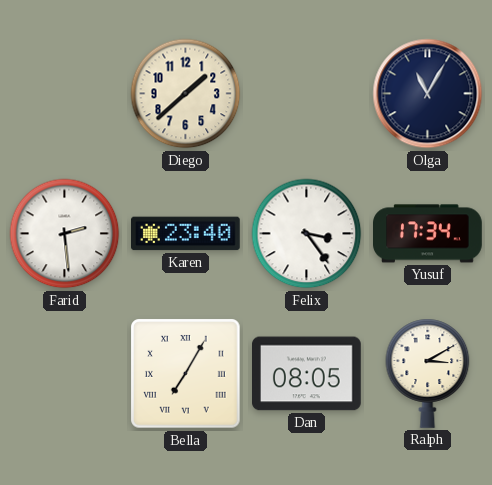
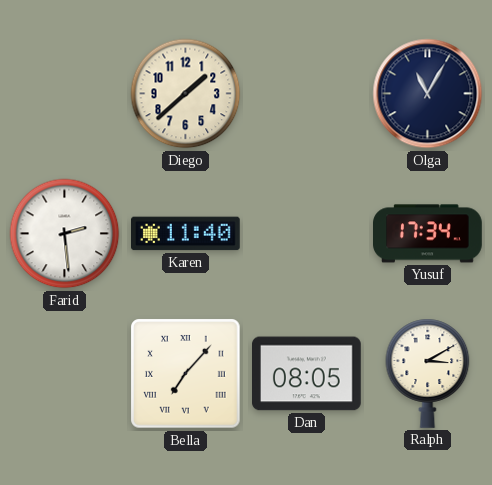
Karen: 23:40 -> 11:40 (186, 234)
Felix: 3:24 -> none (307, 234)
Bella: 7:05 -> 7:07 (186, 374)
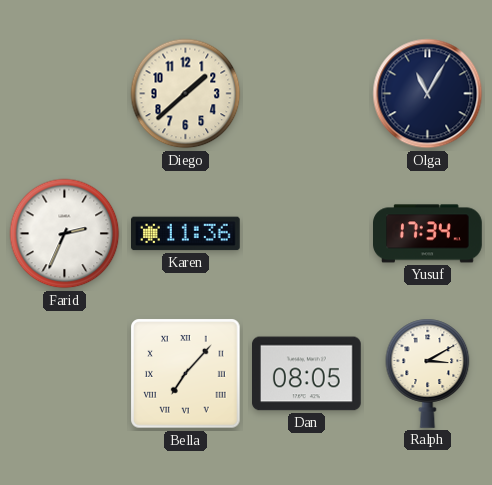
Farid: 2:29 -> 2:34 (65, 234)
Karen: 11:40 -> 11:36 (186, 234)
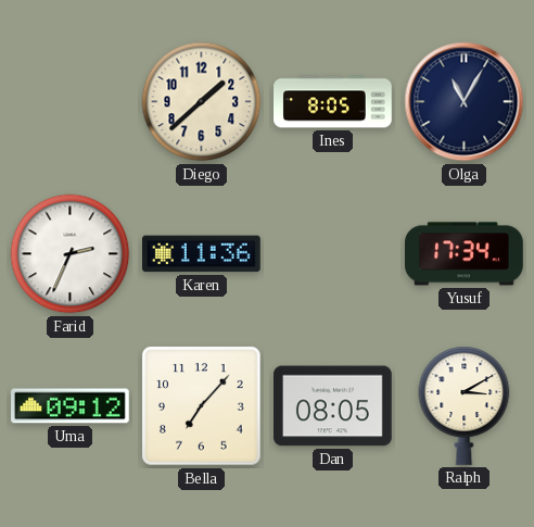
Ines: none -> 8:05 (333, 102)
Uma: none -> 09:12 (71, 406)
Bella numerals: Roman -> Arabic (202, 406)
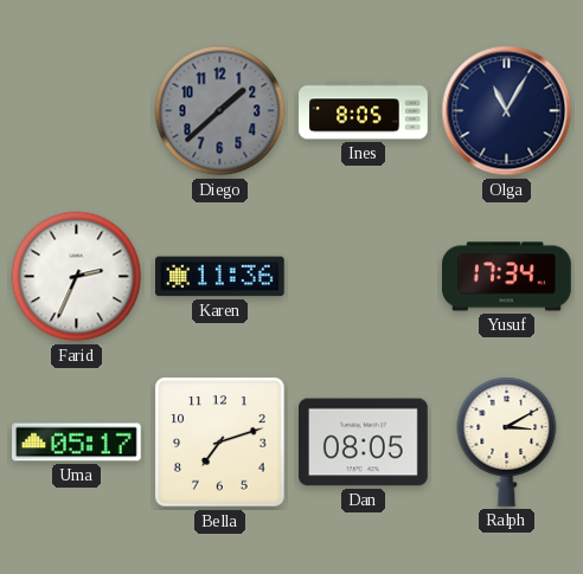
Diego dial: cream -> grey (220, 111)
Uma: 09:12 -> 05:17 (77, 443)
Bella: 7:07 -> 7:12 (220, 443)
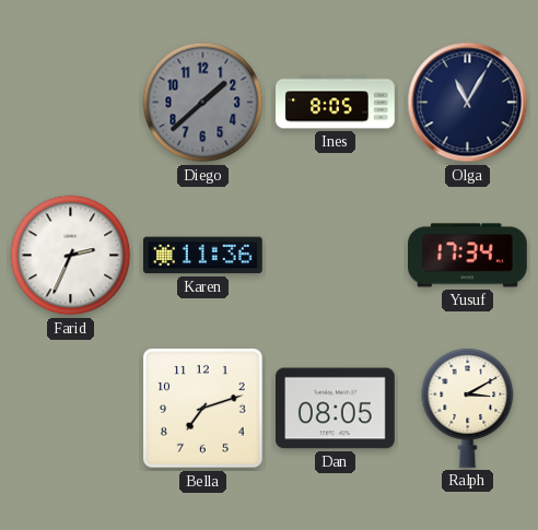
Uma: 05:17 -> none (77, 443)
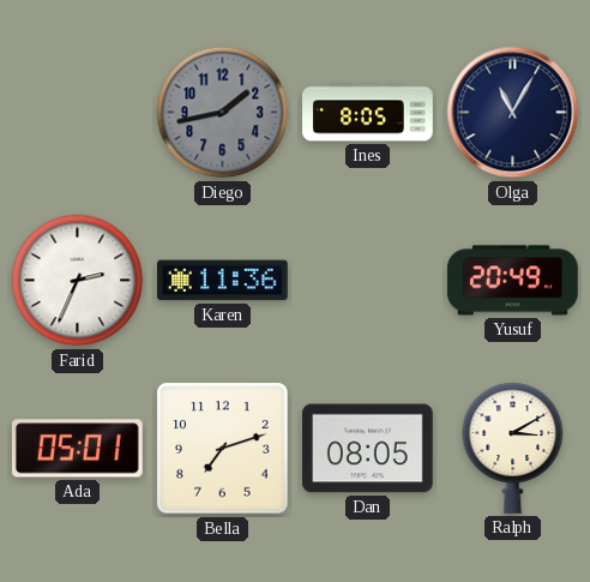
Diego: 1:38 -> 1:43 (223, 113)
Yusuf: 17:34 -> 20:49 (513, 281)
Ada: none -> 05:01 (77, 449)
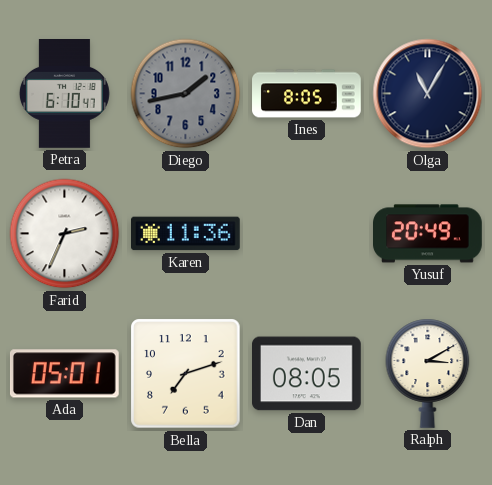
Petra: none -> 6:10 (64, 94)
